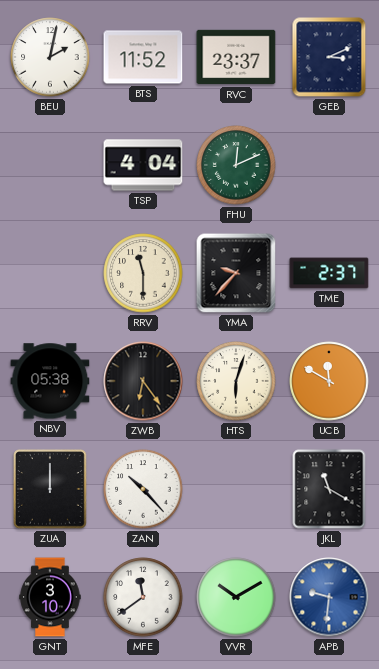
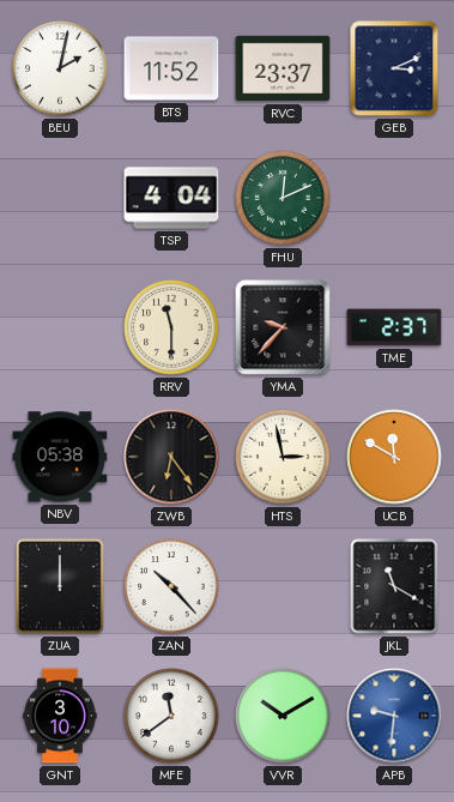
HTS: 6:03 -> 2:58 (283, 457)
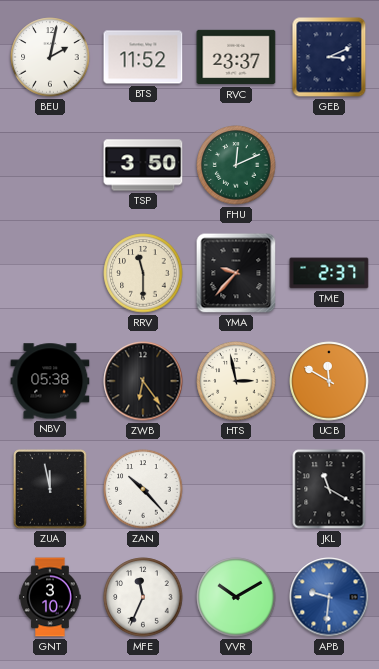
TSP: 4:04 -> 3:50 (143, 165)
ZUA: 12:00 -> 11:58 (51, 490)
MFE: 11:39 -> 11:34 (143, 597)
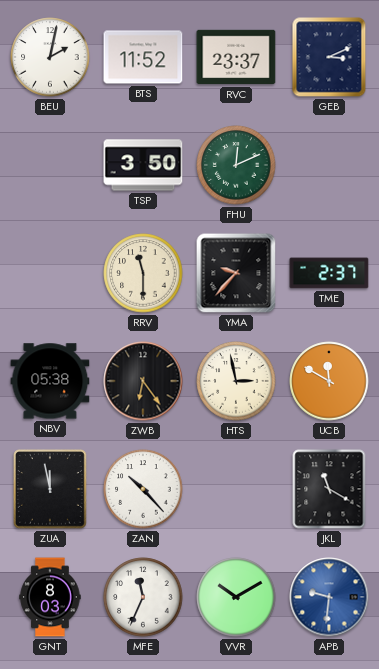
GNT: 3:10 -> 8:03 (50, 597)
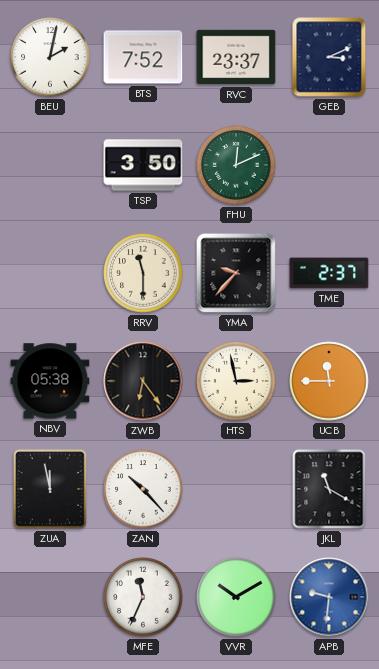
BTS: 11:52 -> 7:52 (143, 57)
UCB: 11:50 -> 11:45 (329, 381)
GNT: 8:03 -> none (50, 597)
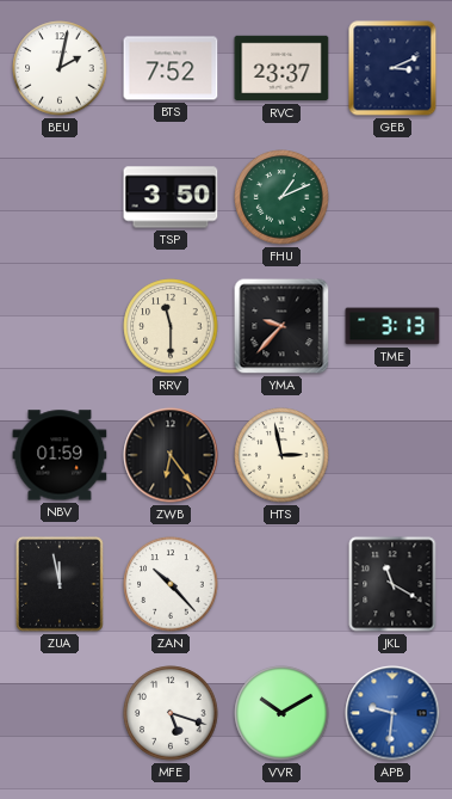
FHU: 12:11 -> 1:11 (281, 197)
TME: 2:37 -> 3:13 (392, 326)
NBV: 05:38 -> 01:59 (60, 455)
UCB: 11:45 -> none (329, 381)
MFE: 11:34 -> 5:18 (171, 713)
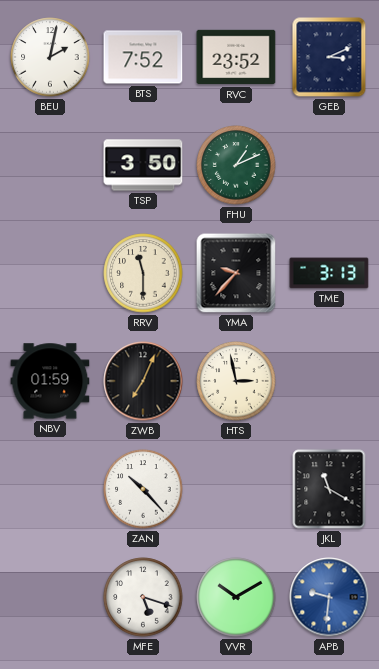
RVC: 23:37 -> 23:52 (236, 57)
ZWB: 6:24 -> 7:04 (143, 381)
ZUA: 11:58 -> none (61, 585)
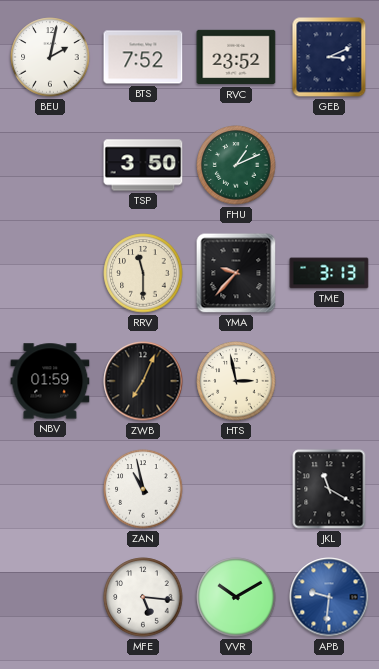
ZAN: 10:23 -> 10:58 (143, 489)
MFE: 5:18 -> 5:16 (143, 597)
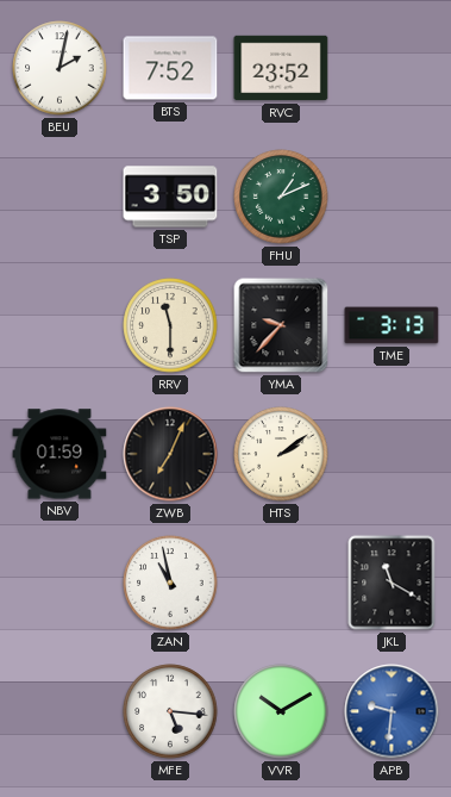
GEB: 3:11 -> none (329, 57)
HTS: 2:58 -> 2:09 (281, 454)
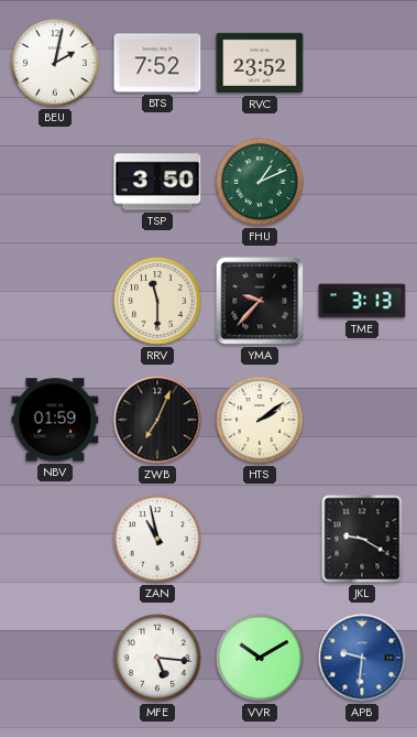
JKL: 11:20 -> 9:20 (362, 539)
